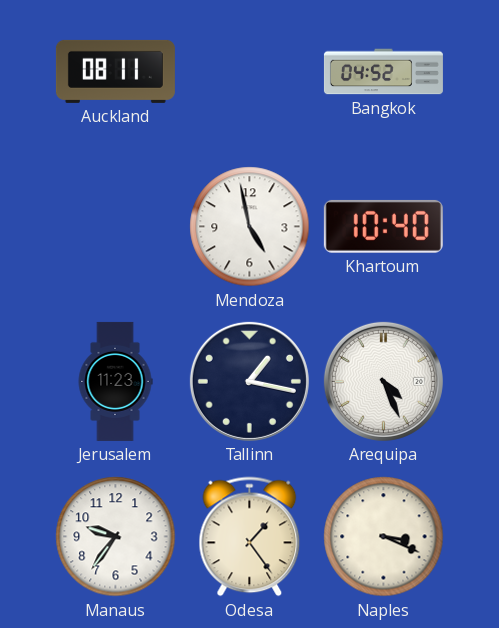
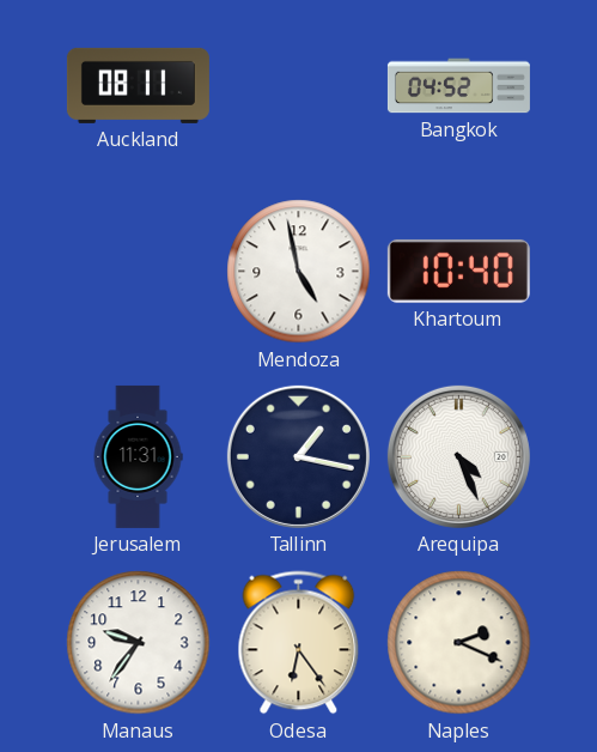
Jerusalem: 11:23 -> 11:31 (138, 456)
Odesa: 1:24 -> 6:24 (299, 643)
Naples: 3:19 -> 2:19 (459, 643)
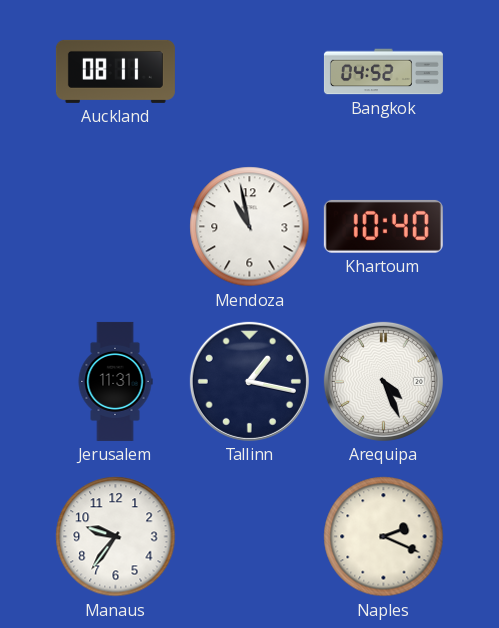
Mendoza: 4:58 -> 10:58 (250, 227)
Odesa: 6:24 -> none (299, 643)
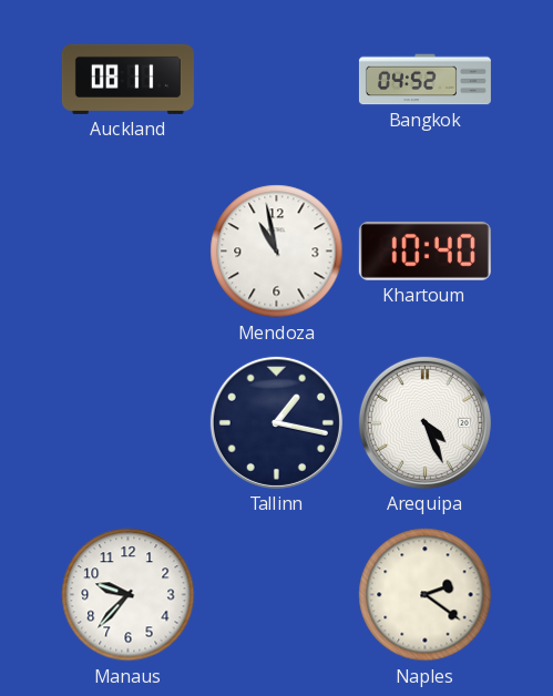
Jerusalem: 11:31 -> none (115, 381)
Manaus: 9:36 -> 9:37 (129, 595)
Naples: 2:19 -> 2:21 (426, 595)
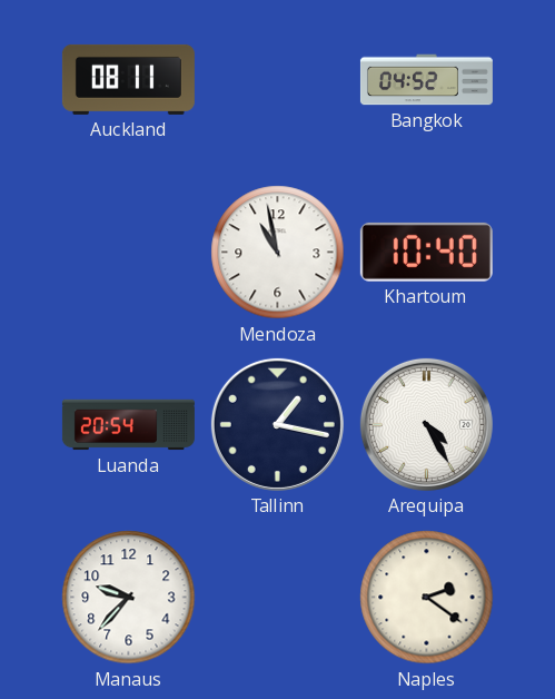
Luanda: none -> 20:54 (128, 425)
Arequipa: 4:26 -> 4:25 (426, 424)
